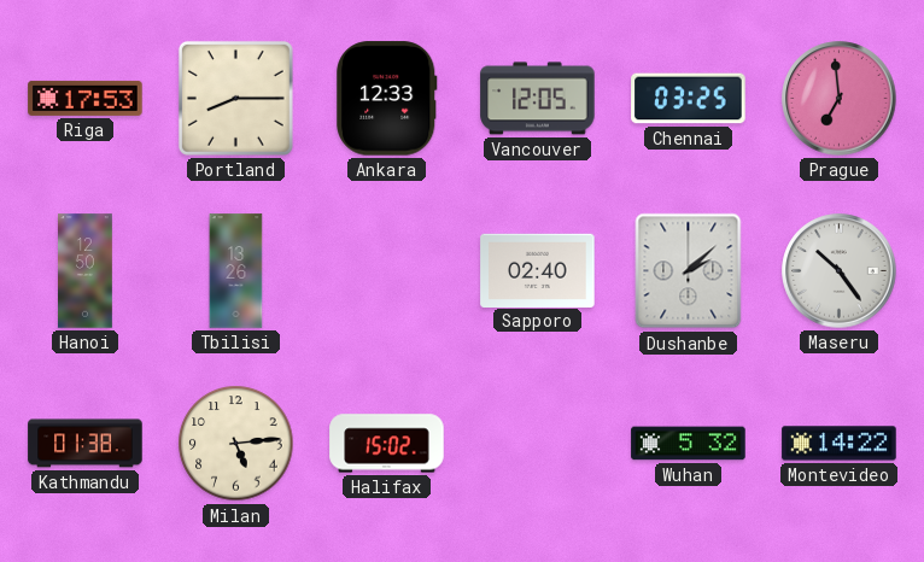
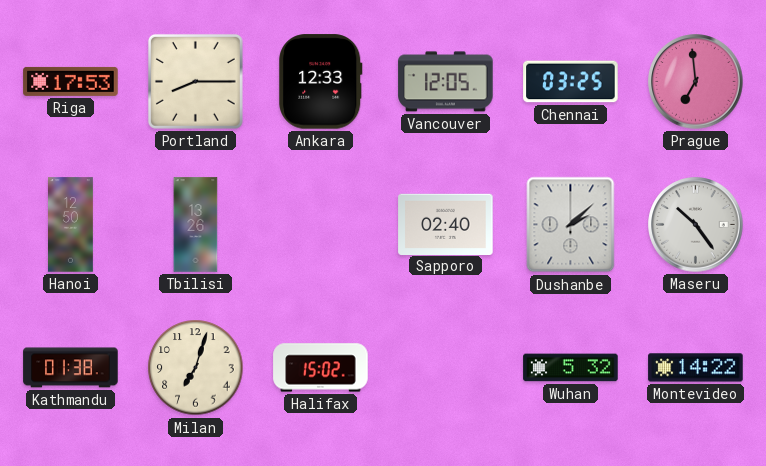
Milan: 5:14 -> 7:03 (196, 368)
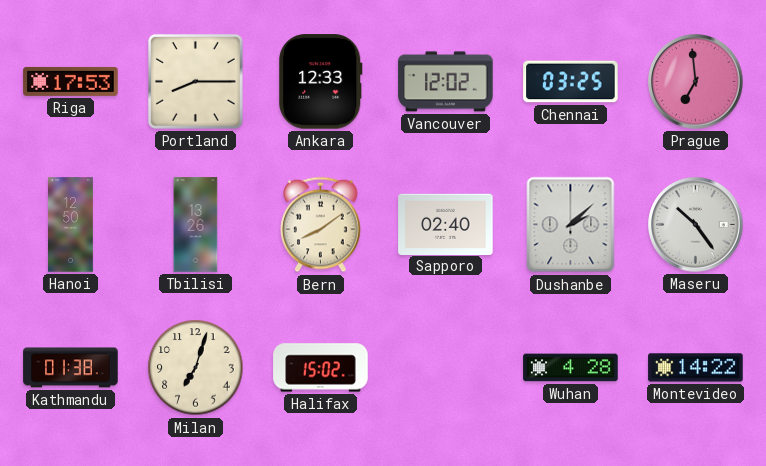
Vancouver: 12:05 -> 12:02 (446, 82)
Bern: none -> 8:09 (321, 225)
Wuhan: 5:32 -> 4:28 (571, 368)
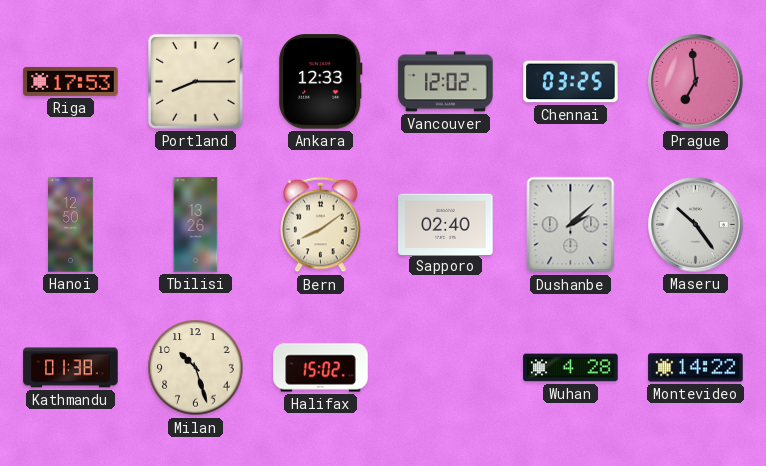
Milan: 7:03 -> 10:27 (196, 368)
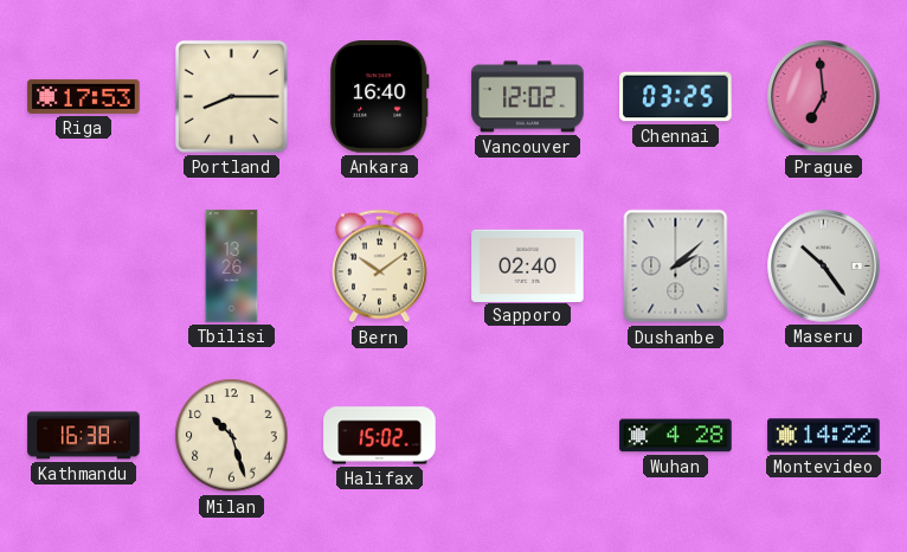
Ankara: 12:33 -> 16:40 (380, 97)
Hanoi: 12:50 -> none (71, 225)
Bern: 8:09 -> 10:09 (380, 267)
Kathmandu: 01:38 -> 16:38 (84, 436)
